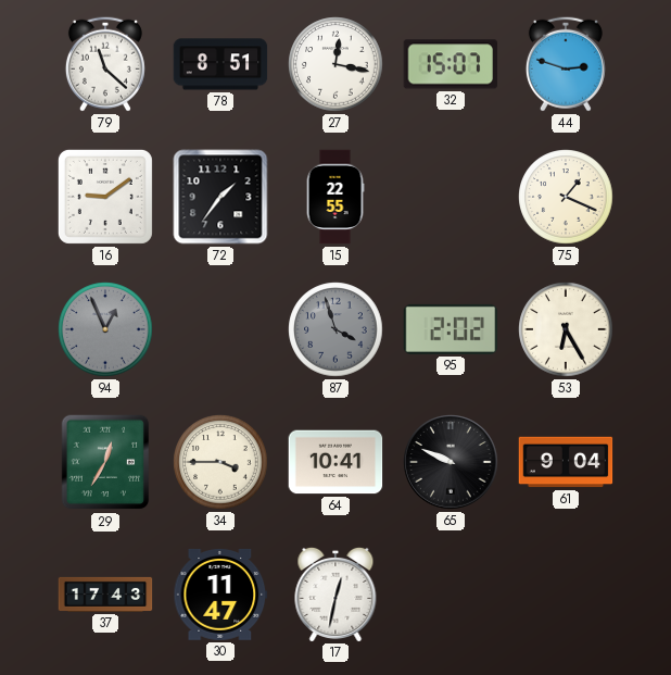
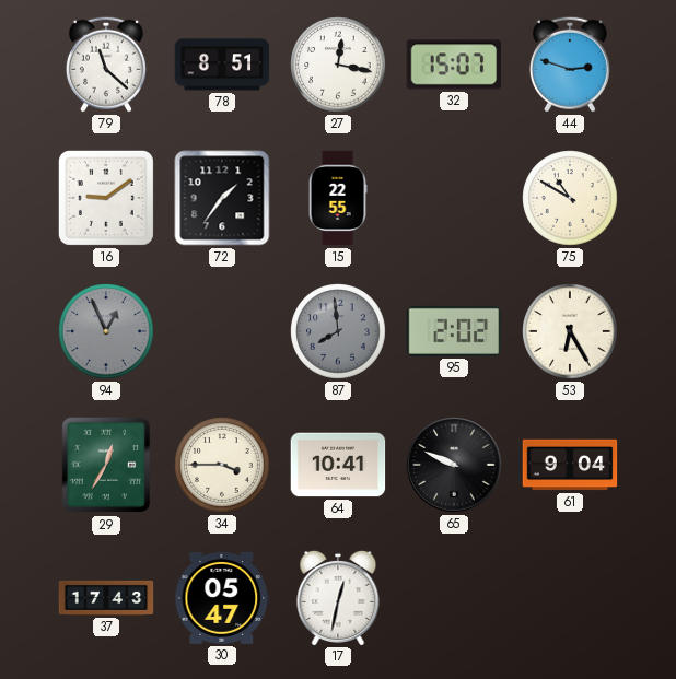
75: 1:19 -> 10:50 (570, 198)
87: 3:57 -> 7:59 (338, 331)
30: 11:47 -> 05:47 (222, 598)
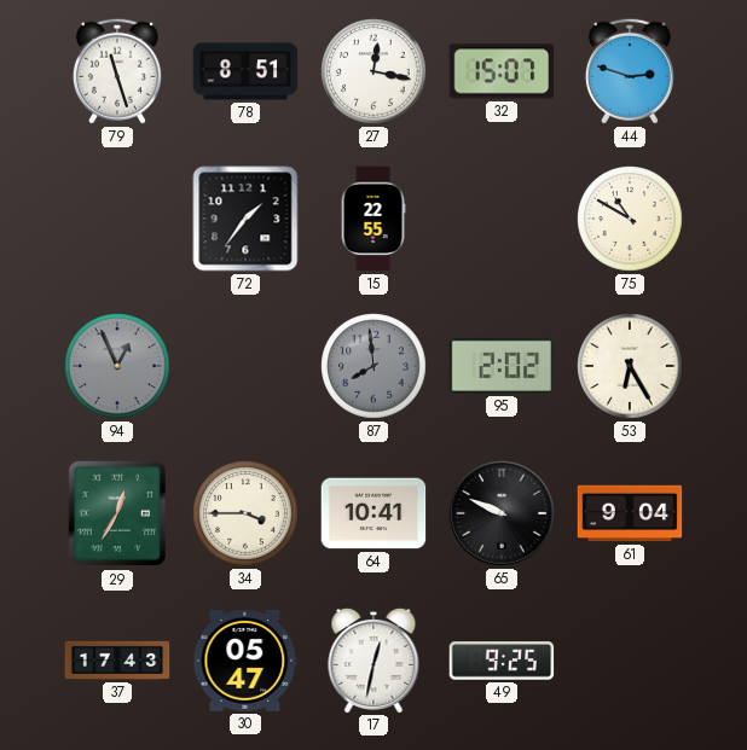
79: 11:22 -> 11:27 (117, 71)
16: 9:09 -> none (106, 198)
49: none -> 9:25 (502, 661)
